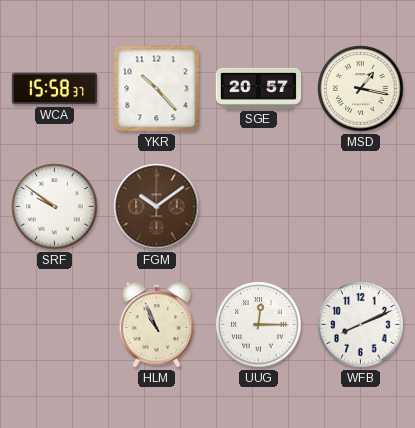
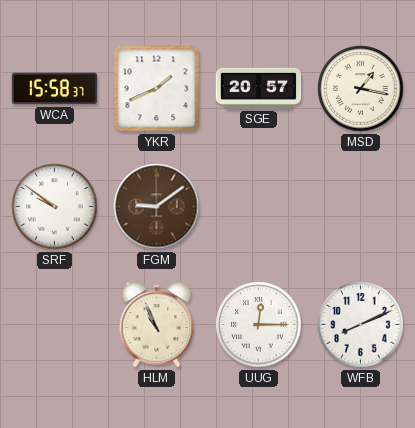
YKR: 10:23 -> 1:41 (157, 89)
FGM: 10:09 -> 9:09 (157, 207)
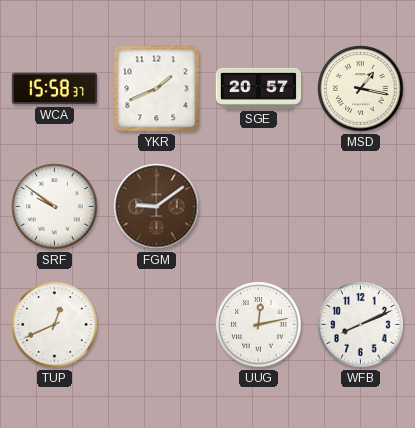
TUP: none -> 12:41 (55, 325)
HLM: 10:56 -> none (157, 325)
UUG: 12:15 -> 12:13 (259, 325)
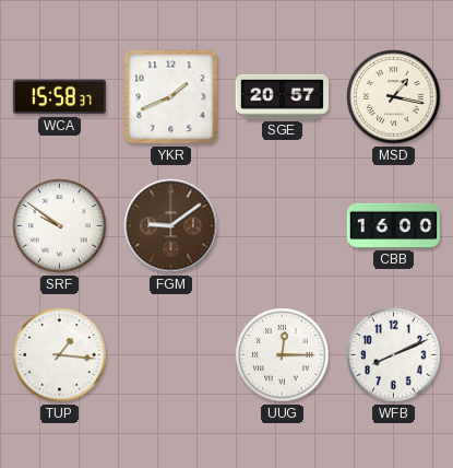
CBB: none -> 16:00 (394, 225)
TUP: 12:41 -> 1:16 (60, 355)
UUG: 12:13 -> 12:15 (283, 355)
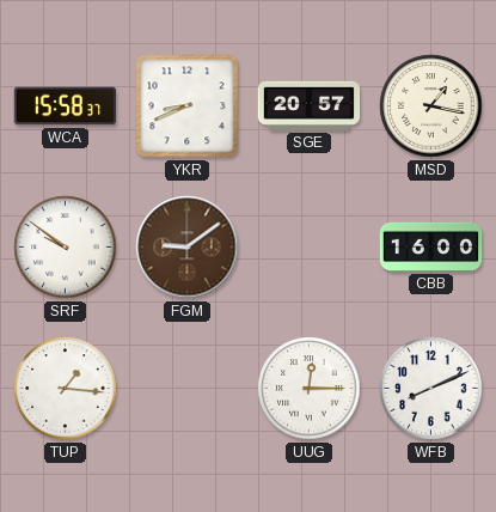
YKR: 1:41 -> 8:41 (188, 106)
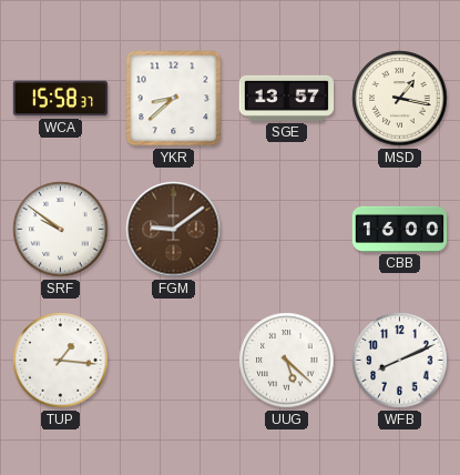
YKR: 8:41 -> 8:38 (174, 99)
SGE: 20:57 -> 13:57 (287, 98)
UUG: 12:15 -> 5:22 (287, 361)
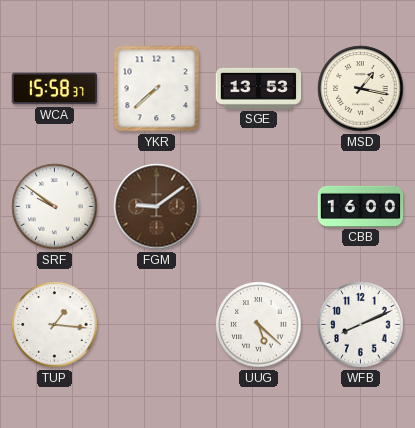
YKR: 8:38 -> 7:38 (157, 89)
SGE: 13:57 -> 13:53 (259, 88)
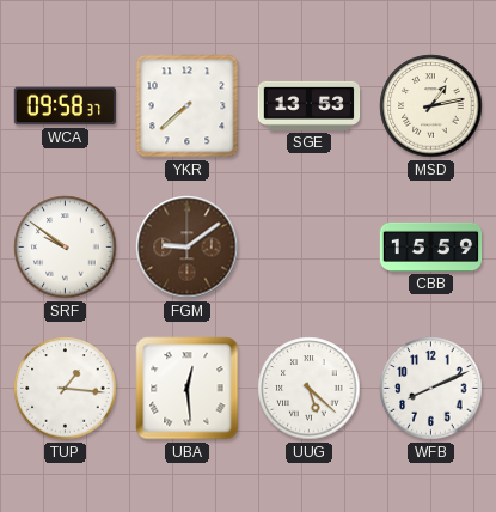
WCA: 15:58 -> 09:58 (66, 106)
MSD: 1:17 -> 1:13 (431, 106)
CBB: 16:00 -> 15:59 (431, 246)
UBA: none -> 12:29 (188, 389)
